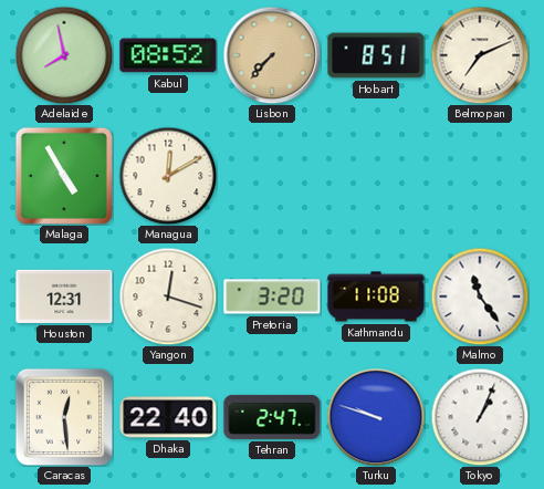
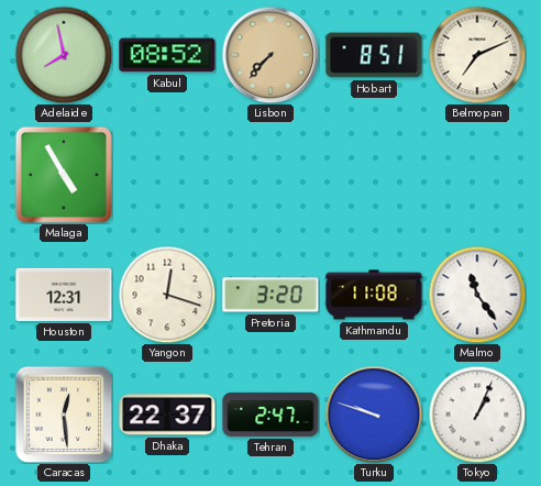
Managua: 12:10 -> none (168, 176)
Dhaka: 22:40 -> 22:37 (167, 415)
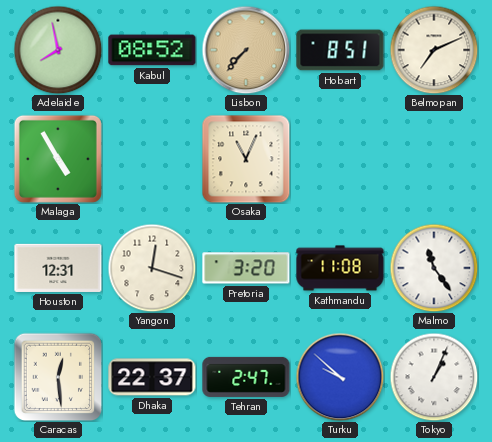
Osaka: none -> 11:04 (246, 159)
Turku: 9:48 -> 9:52 (340, 377)
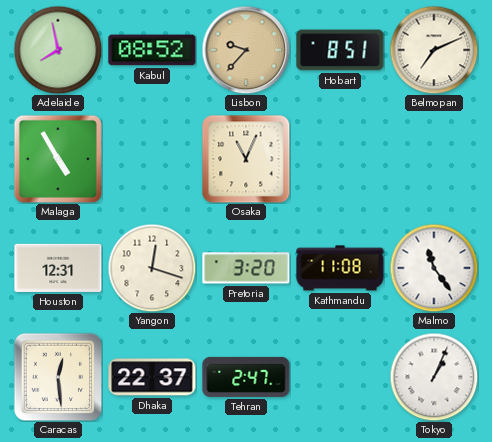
Lisbon: 7:37 -> 9:37 (246, 50)
Turku: 9:52 -> none (340, 377)
